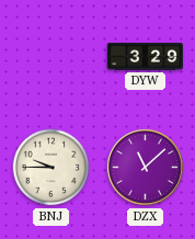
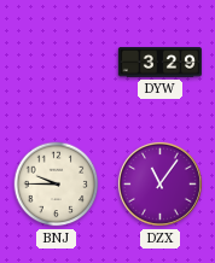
DZX: 11:08 -> 11:06 (159, 183)
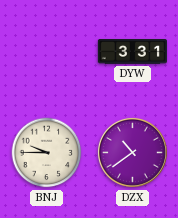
DYW: 3:29 -> 3:31 (132, 52)
DZX: 11:06 -> 10:39 (132, 152)
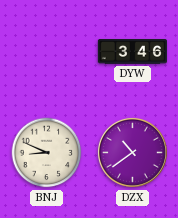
DYW: 3:31 -> 3:46 (132, 52)
BNJ: 9:45 -> 8:49 (47, 153)
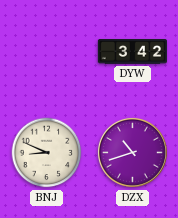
DYW: 3:46 -> 3:42 (132, 52)
DZX: 10:39 -> 10:42 (132, 152)
